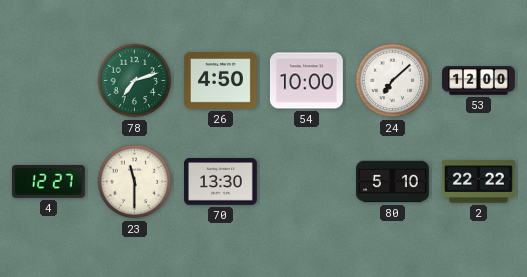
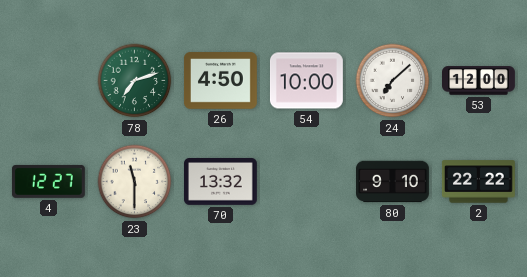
70: 13:30 -> 13:32 (221, 182)
80: 5:10 -> 9:10 (393, 182)
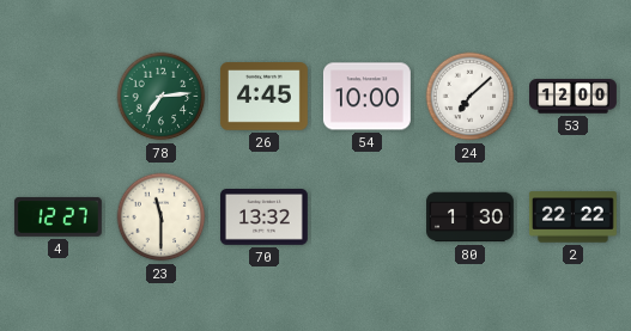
78: 7:12 -> 7:14 (162, 97)
26: 4:50 -> 4:45 (263, 97)
80: 9:10 -> 1:30 (471, 217)
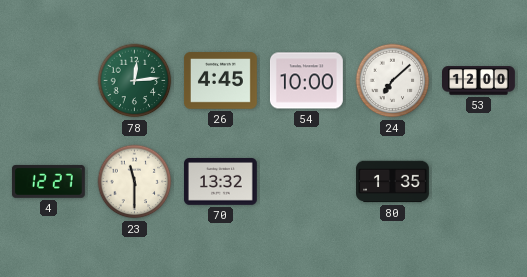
78: 7:14 -> 12:14 (135, 81)
80: 1:30 -> 1:35 (393, 182)
2: 22:22 -> none (572, 217)
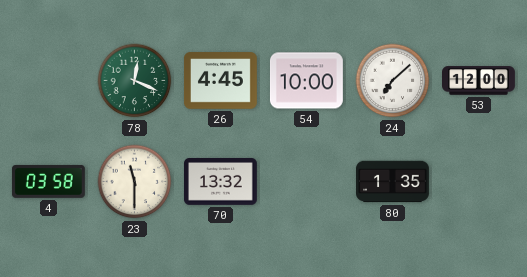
78: 12:14 -> 12:19 (135, 81)
4: 12:27 -> 03:58 (48, 181)
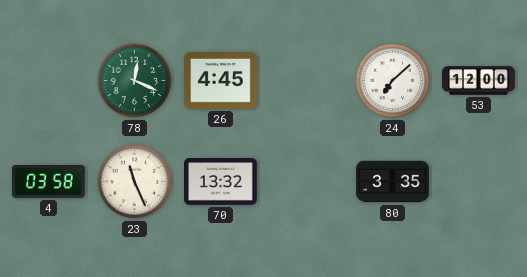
54: 10:00 -> none (306, 81)
23: 11:30 -> 11:26 (135, 182)
80: 1:35 -> 3:35 (393, 182)
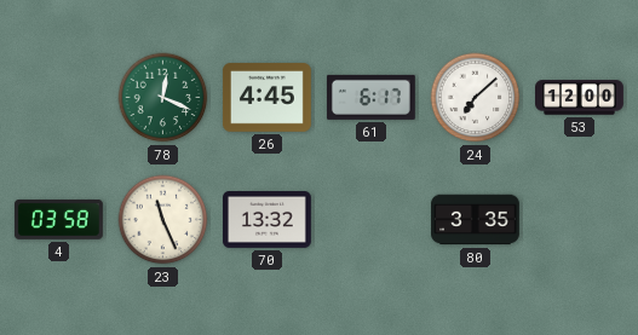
61: none -> 6:17 (370, 97)
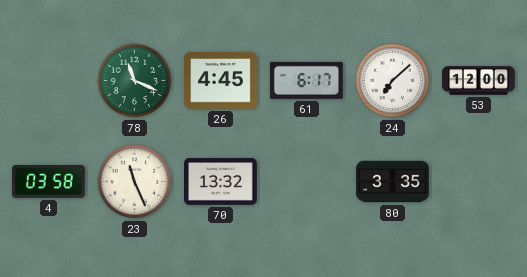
78: 12:19 -> 11:19 (135, 81)
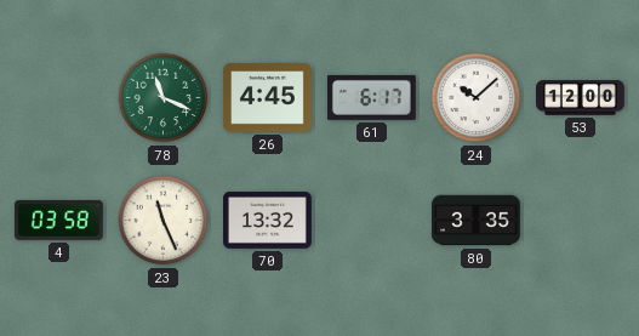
24: 7:08 -> 10:08 (477, 98)
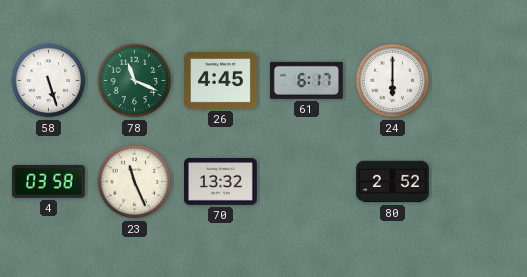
58: none -> 5:27 (49, 81)
24: 10:08 -> 6:00 (393, 81)
53: 12:00 -> none (581, 98)
80: 3:35 -> 2:52 (393, 182)
